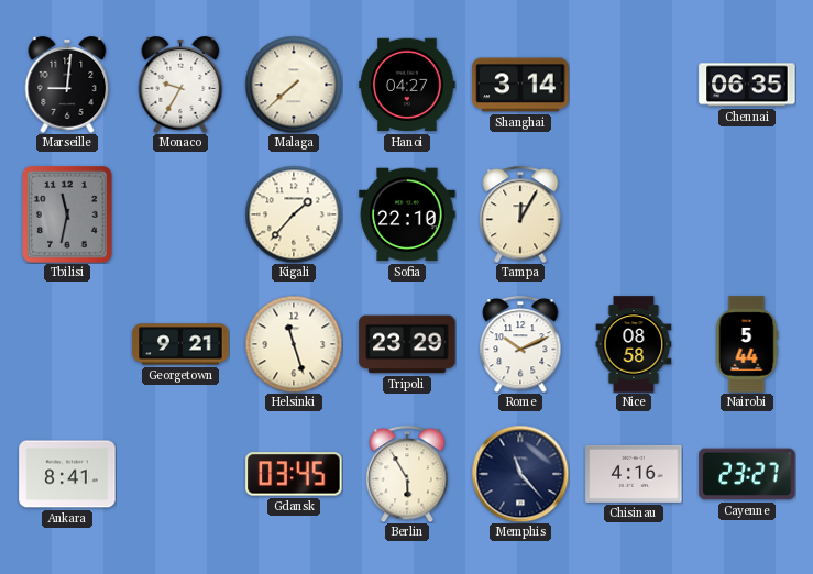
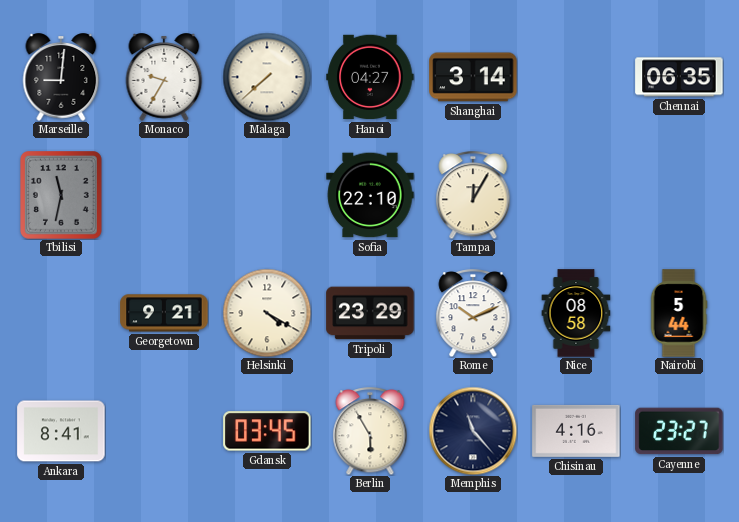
Kigali: 1:37 -> none (294, 214)
Helsinki: 11:27 -> 4:20 (267, 313)
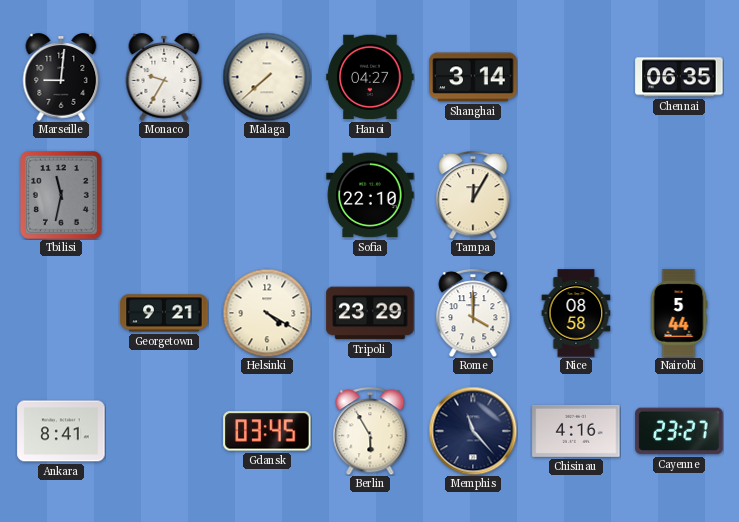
Rome: 10:11 -> 4:00 (473, 313)
